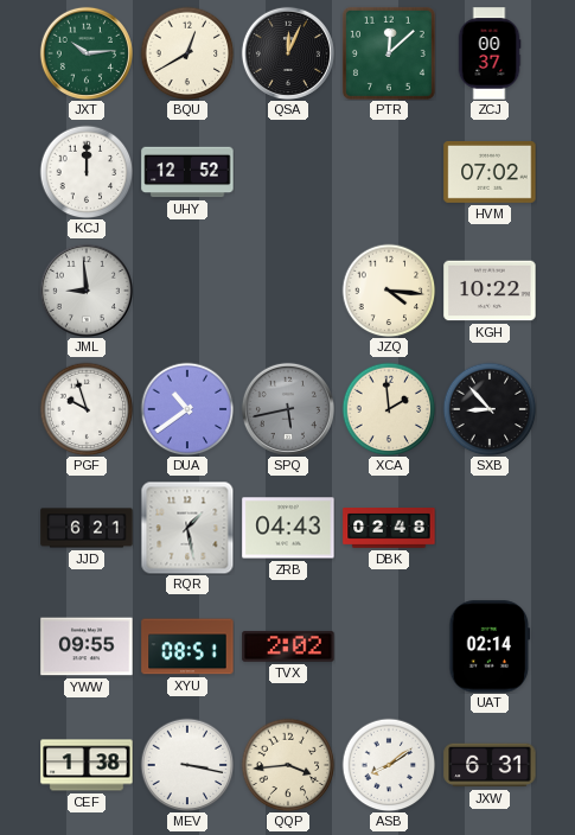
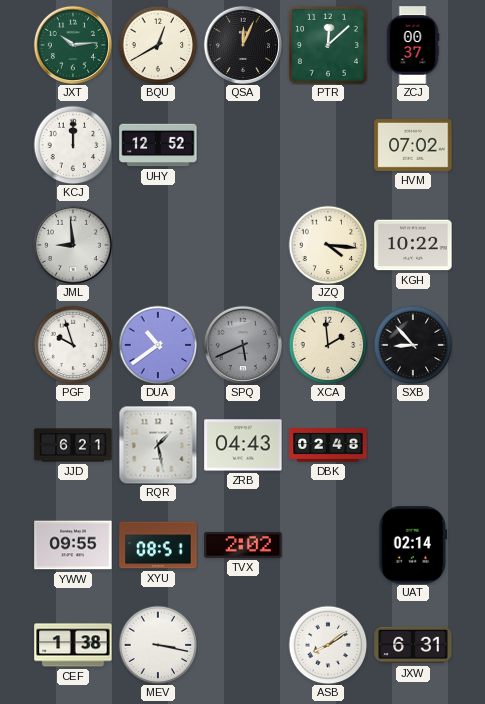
SPQ: 5:43 -> 5:41 (243, 345)
QQP: 3:44 -> none (288, 765)
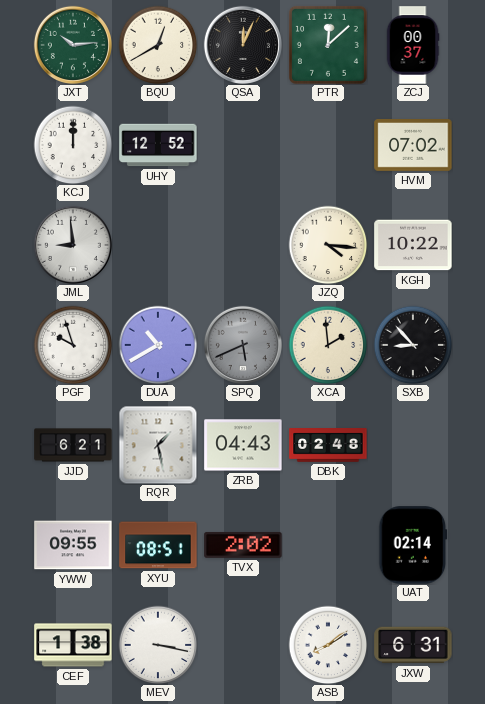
DUA: 10:39 -> 10:40 (158, 345)
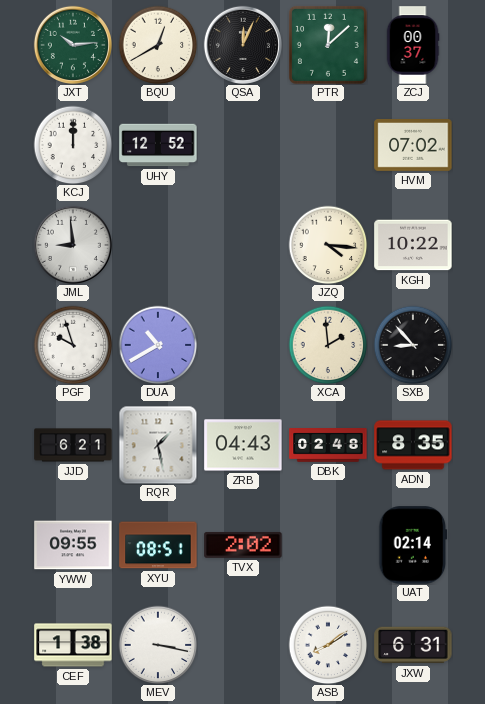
SPQ: 5:41 -> none (243, 345)
ADN: none -> 8:35 (413, 445)
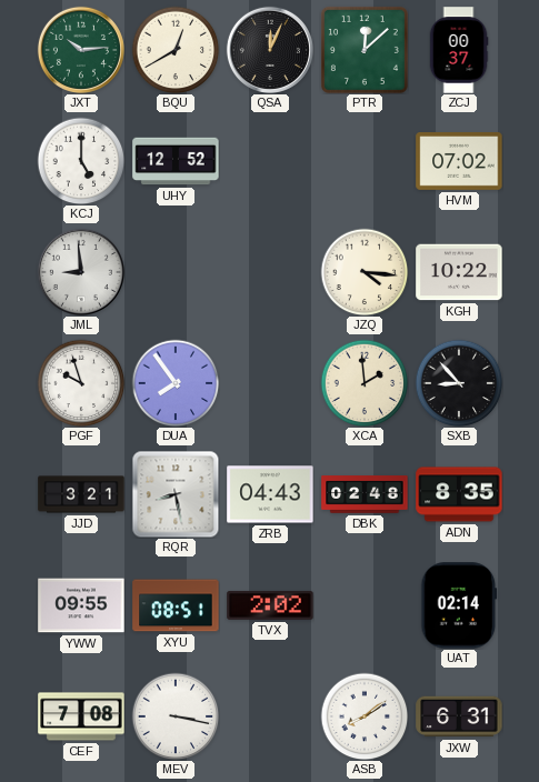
KCJ: 12:00 -> 5:00 (81, 161)
DUA: 10:40 -> 7:54 (176, 383)
JJD: 6:21 -> 3:21 (81, 494)
RQR: 1:28 -> 8:28 (176, 494)
CEF: 1:38 -> 7:08 (81, 716)
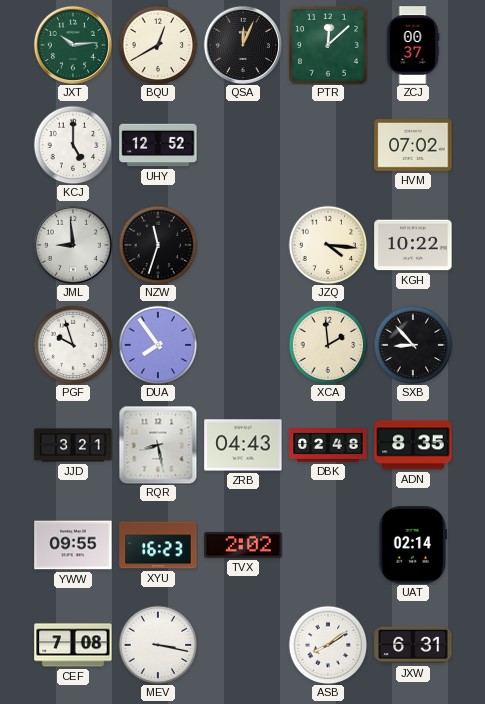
NZW: none -> 11:33 (158, 245)
XYU: 08:51 -> 16:23 (158, 545)
